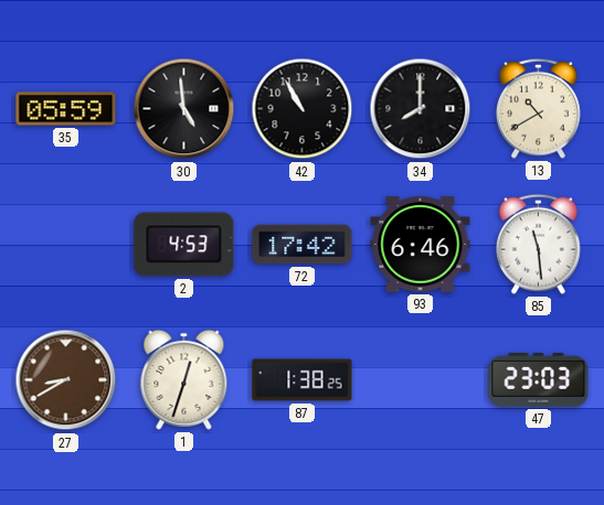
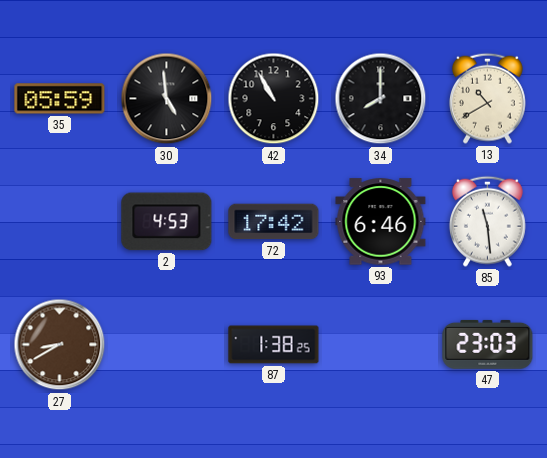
1: 12:33 -> none (184, 379)
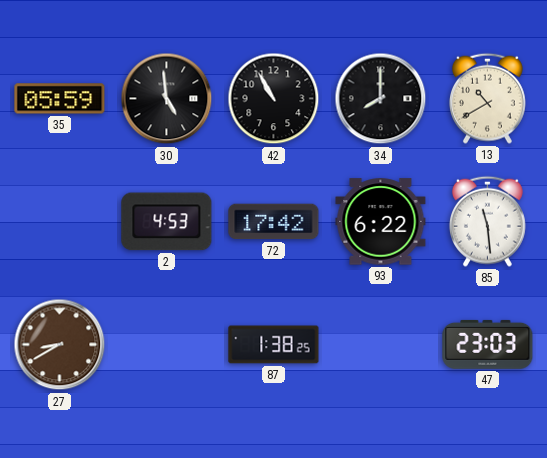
93: 6:46 -> 6:22 (381, 222)
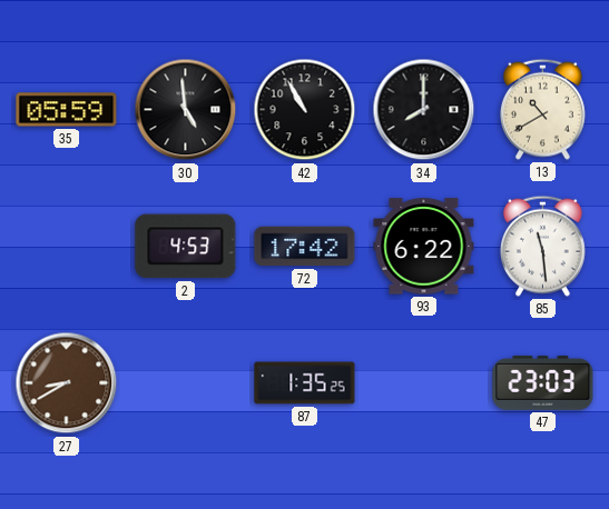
87: 1:38 -> 1:35 (305, 383)
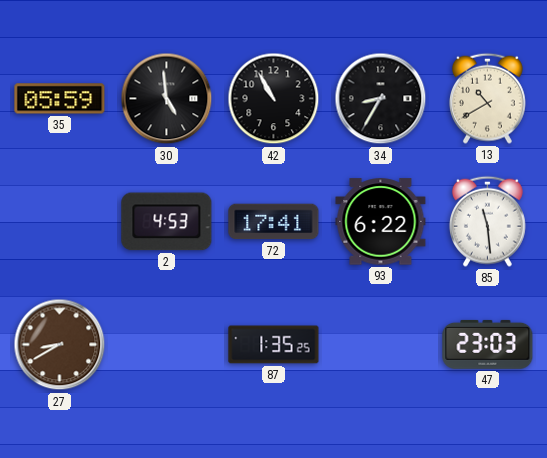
34: 8:00 -> 8:35 (381, 99)
72: 17:42 -> 17:41 (274, 222)
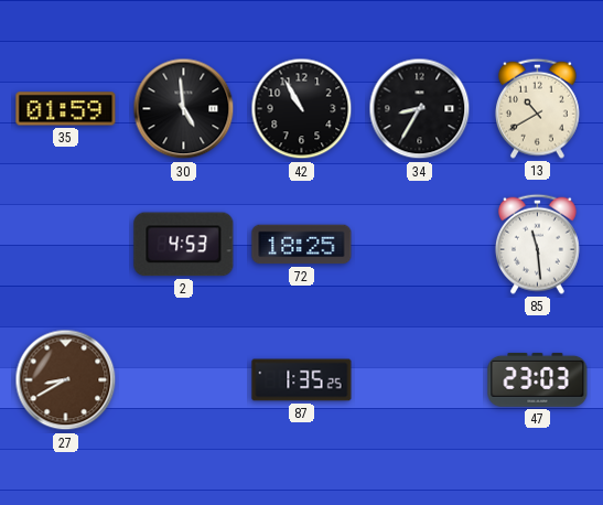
35: 05:59 -> 01:59 (66, 109)
72: 17:41 -> 18:25 (302, 245)
93: 6:22 -> none (381, 222)
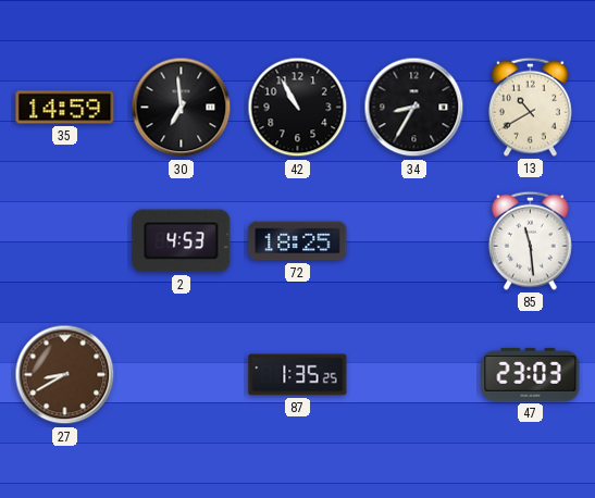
35: 01:59 -> 14:59 (65, 108)
30: 4:59 -> 6:59 (182, 108)
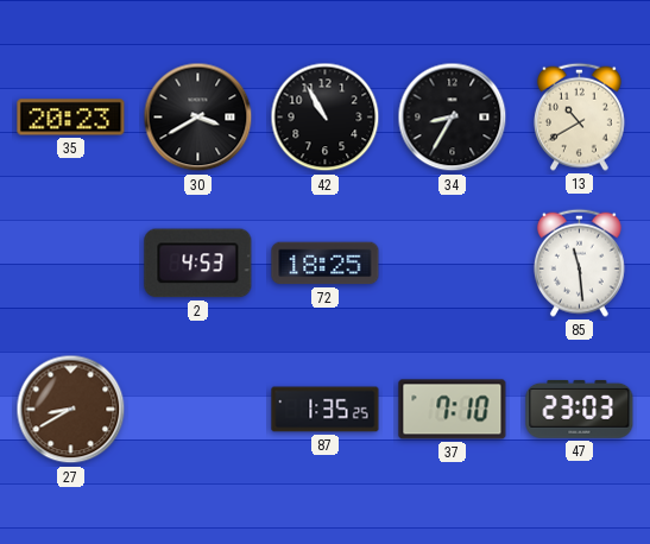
35: 14:59 -> 20:23 (71, 118)
30: 6:59 -> 3:40 (198, 118)
37: none -> 7:10 (453, 410)
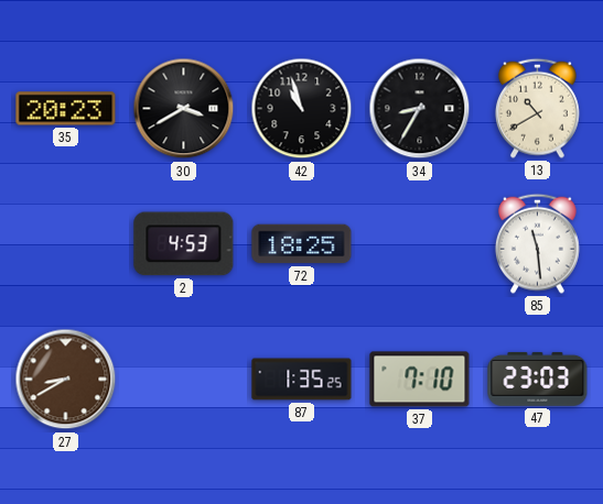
42: 10:55 -> 10:57 (302, 109)
